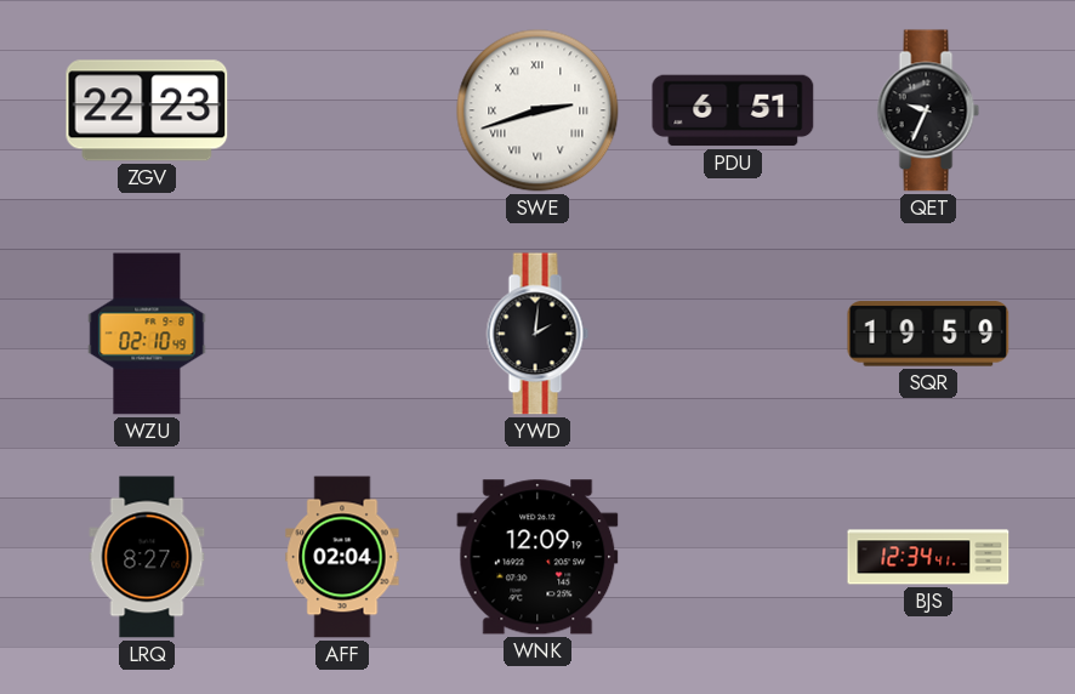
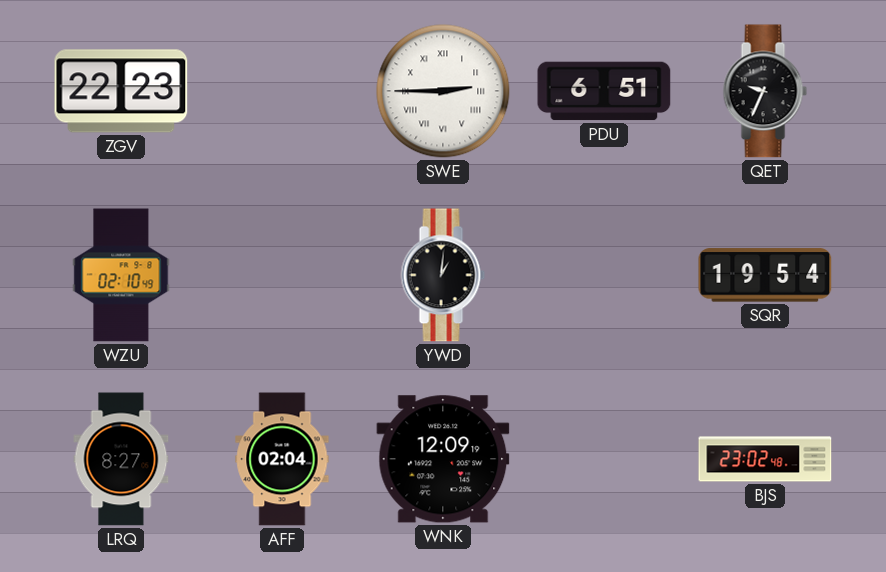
SWE: 2:42 -> 2:45 (443, 91)
YWD: 2:01 -> 1:01 (443, 275)
SQR: 19:59 -> 19:54 (765, 275)
BJS: 12:34 -> 23:02 (765, 459)
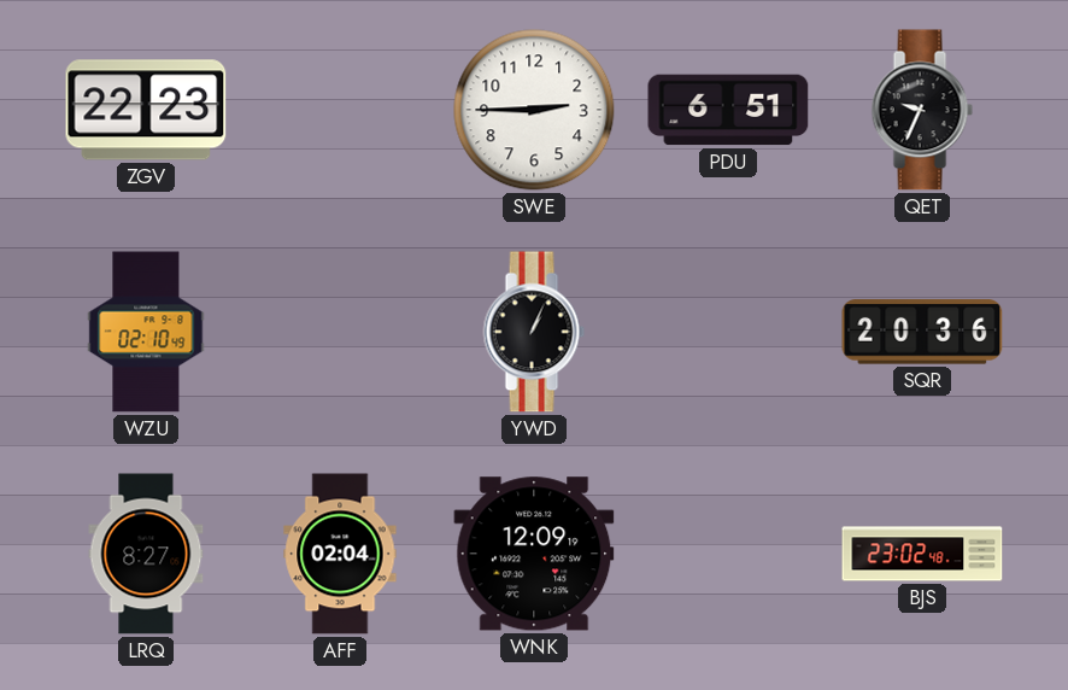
SWE numerals: Roman -> Arabic (534, 110)
YWD: 1:01 -> 1:04 (534, 332)
SQR: 19:54 -> 20:36 (922, 332)
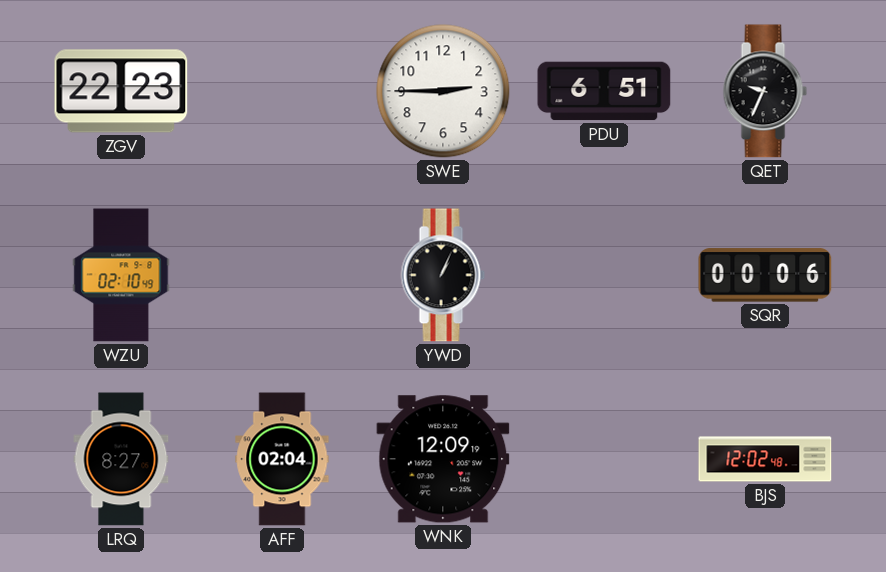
SQR: 20:36 -> 00:06 (765, 275)
BJS: 23:02 -> 12:02 (765, 459)
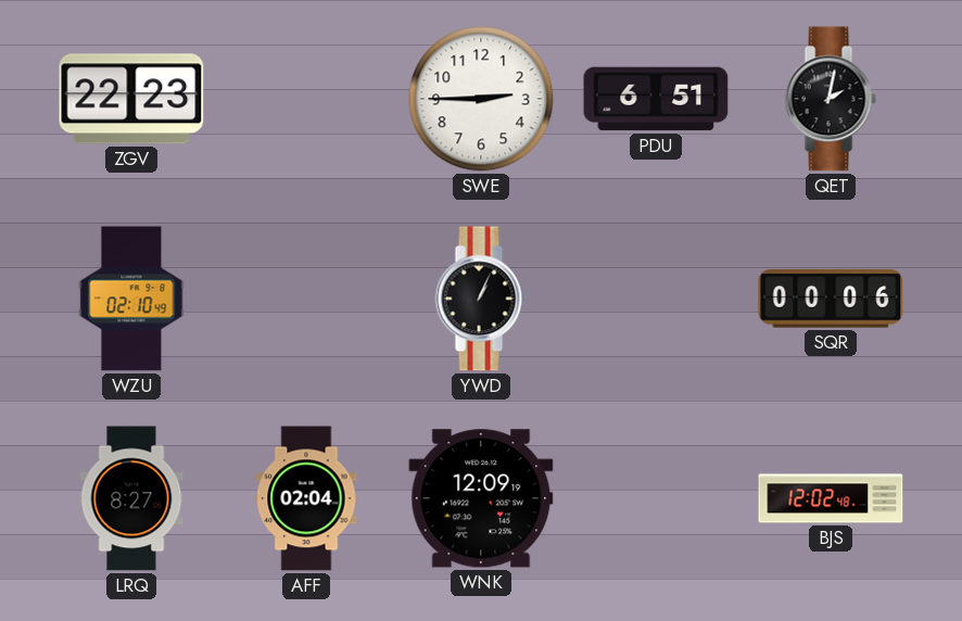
QET: 9:34 -> 2:02 (831, 99)
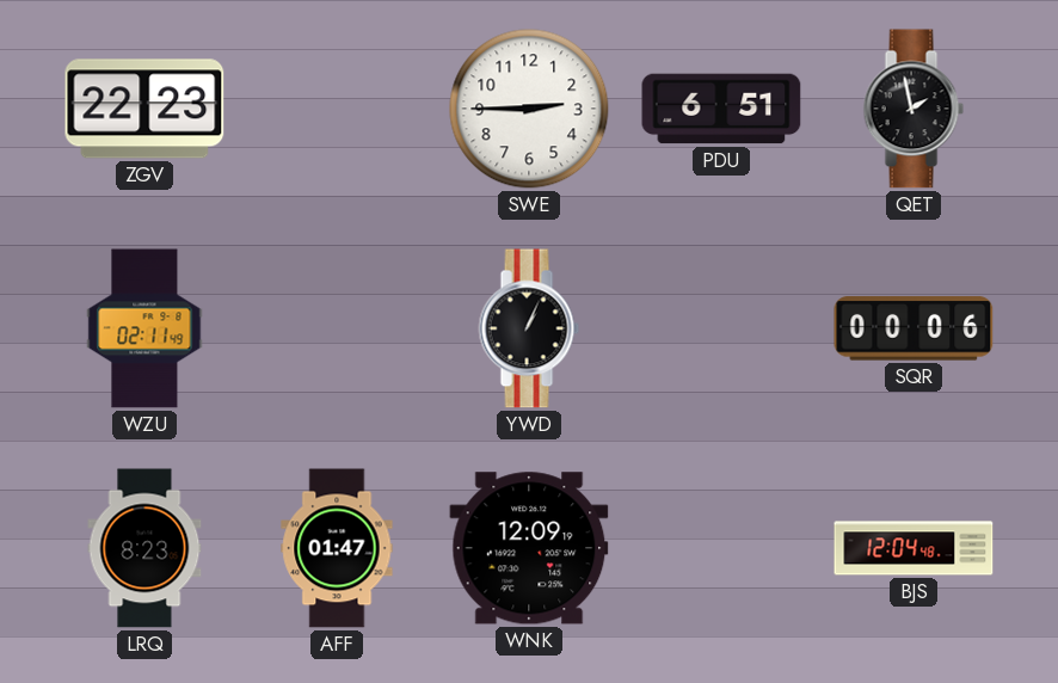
QET: 2:02 -> 1:58 (914, 109)
WZU: 02:10 -> 02:11 (144, 328)
LRQ: 8:27 -> 8:23 (144, 548)
AFF: 02:04 -> 01:47 (337, 548)
BJS: 12:02 -> 12:04 (914, 548)
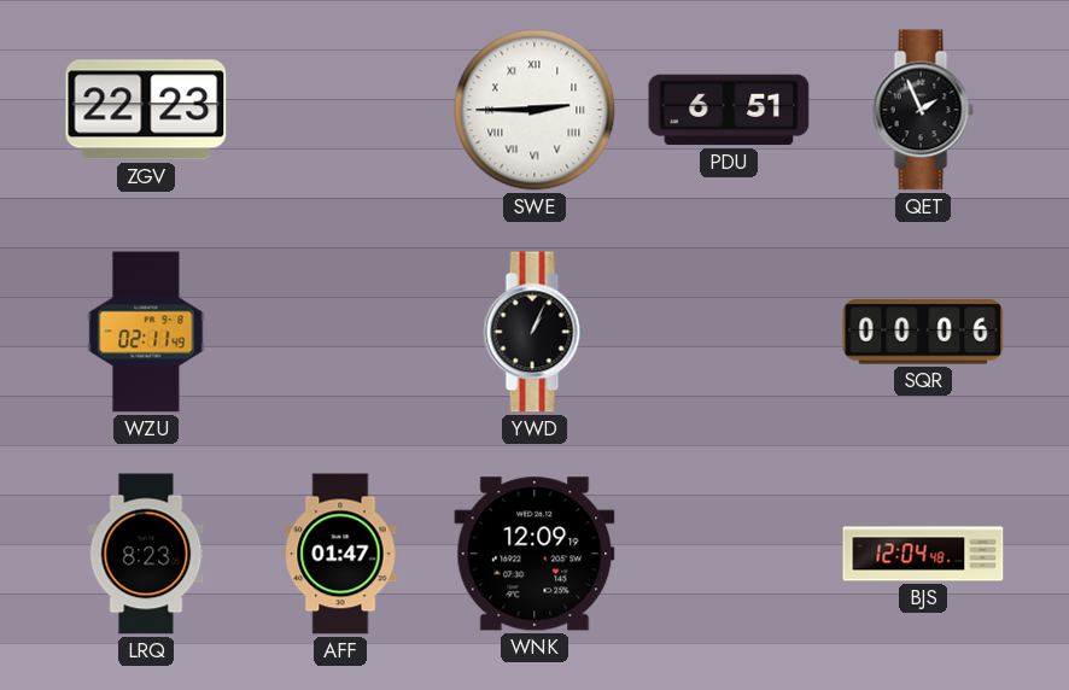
SWE numerals: Arabic -> Roman (534, 110)
QET: 1:58 -> 1:56 (923, 110)
